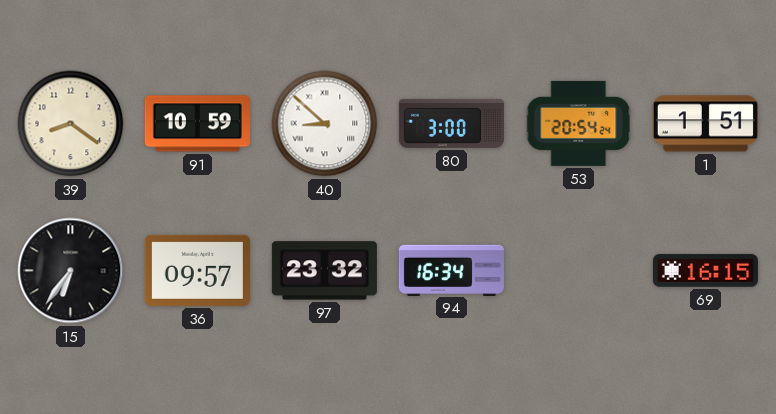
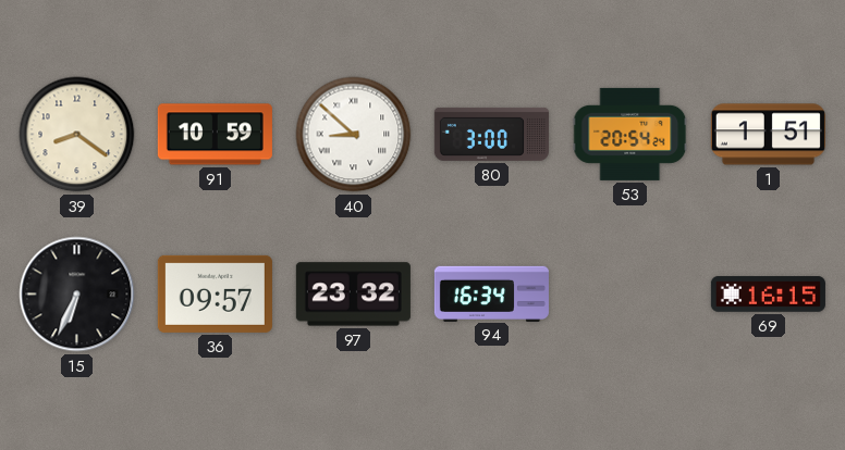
15: 6:36 -> 6:34 (77, 295)
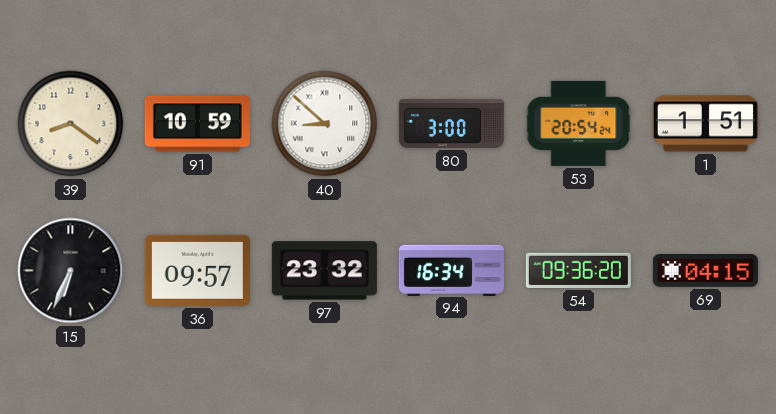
54: none -> 09:36 (578, 270)
69: 16:15 -> 04:15 (705, 271)
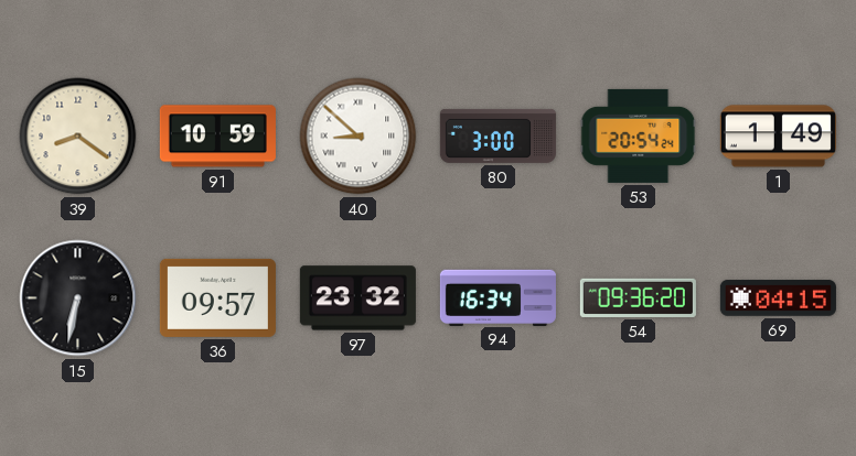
1: 1:51 -> 1:49 (778, 137)
15: 6:34 -> 6:32 (78, 298)
